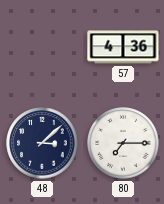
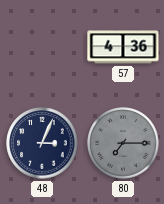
48: 3:08 -> 3:04 (42, 143)
80 dial: white -> grey (123, 143)
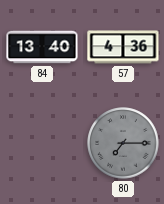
84: none -> 13:40 (42, 47)
48: 3:04 -> none (42, 143)
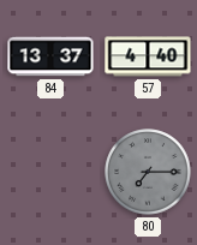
84: 13:40 -> 13:37 (50, 56)
57: 4:36 -> 4:40 (148, 56)
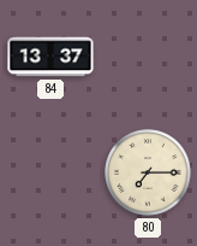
57: 4:40 -> none (148, 56)
80 dial: grey -> cream (148, 172)
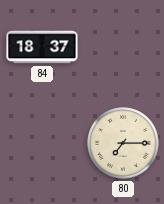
84: 13:37 -> 18:37 (42, 47)
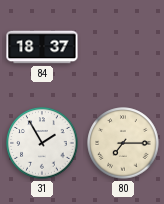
31: none -> 1:55 (42, 143)
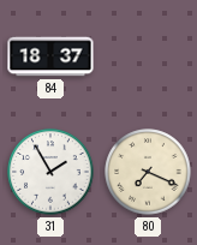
80: 7:15 -> 7:19 (148, 172)
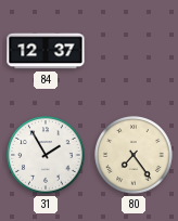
84: 18:37 -> 12:37 (46, 51)
80: 7:19 -> 7:24 (133, 155)
